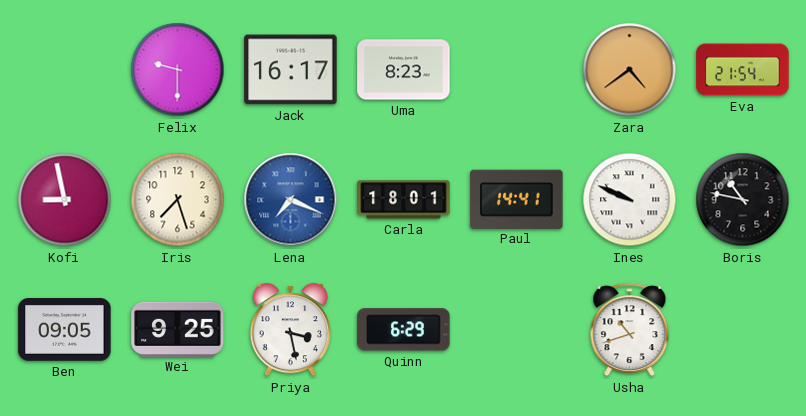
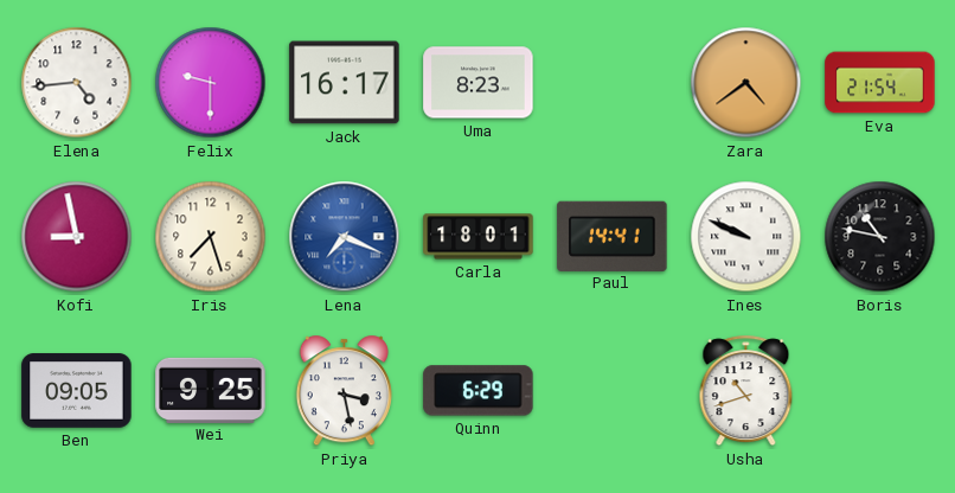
Elena: none -> 4:44 (77, 83)
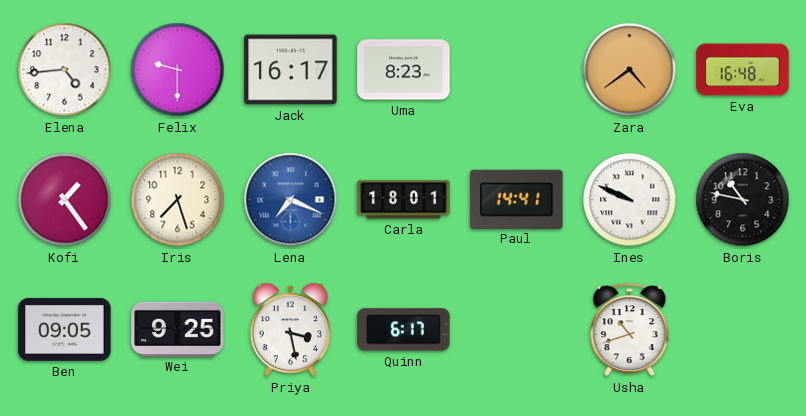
Eva: 21:54 -> 16:48 (743, 70)
Kofi: 8:58 -> 1:24 (65, 200)
Quinn: 6:29 -> 6:17 (404, 330)
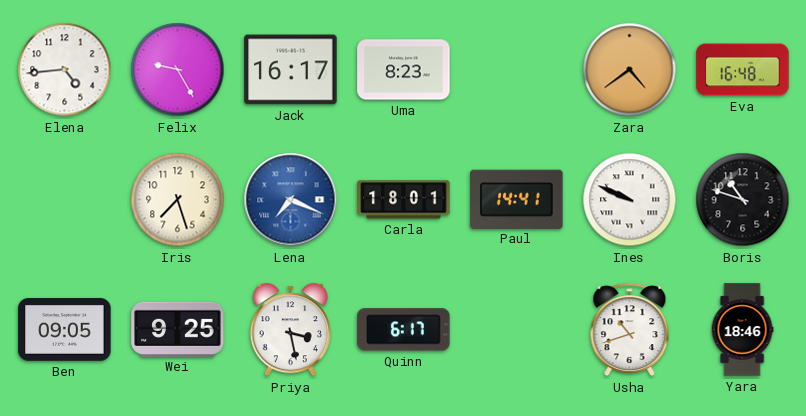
Felix: 9:30 -> 9:25 (178, 70)
Kofi: 1:24 -> none (65, 200)
Boris: 10:47 -> 10:48 (743, 200)
Yara: none -> 18:46 (742, 330)
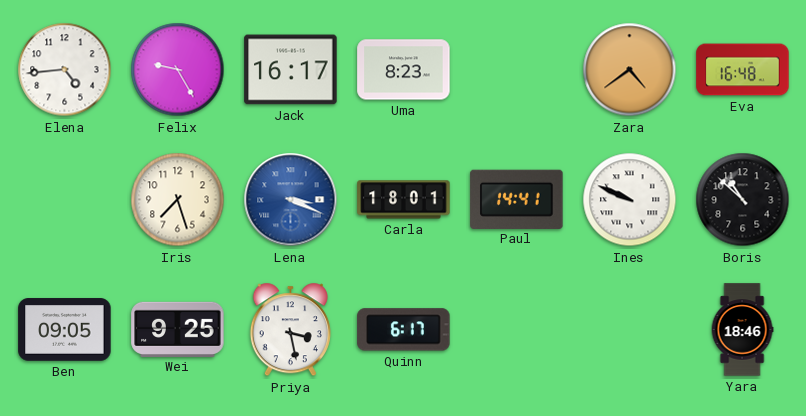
Lena: 7:19 -> 3:19 (291, 200)
Boris: 10:48 -> 10:52 (743, 200)
Usha: 10:42 -> none (630, 330)
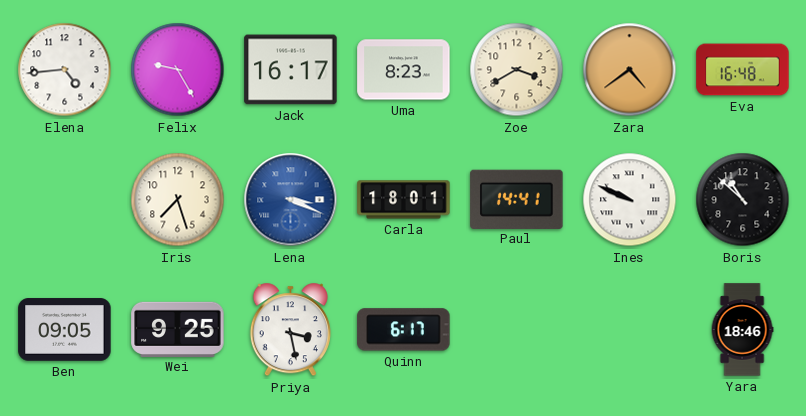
Zoe: none -> 3:40 (517, 70)
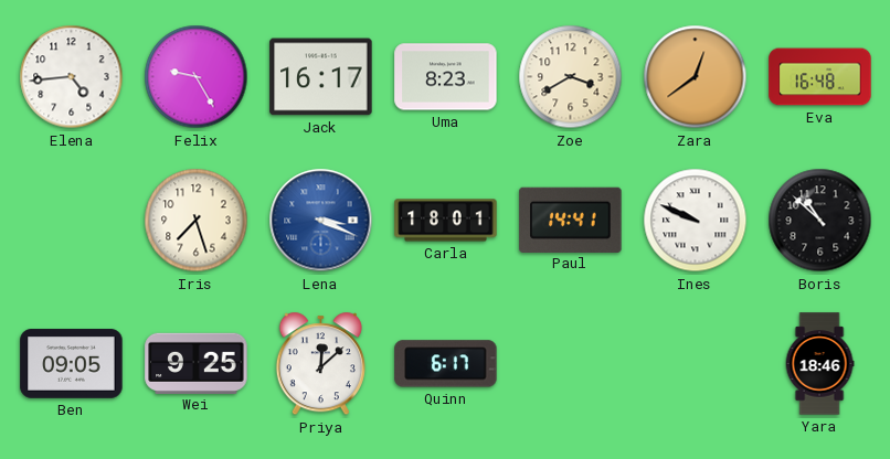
Zara: 4:39 -> 12:39 (696, 77)
Priya: 3:28 -> 12:08 (320, 364)
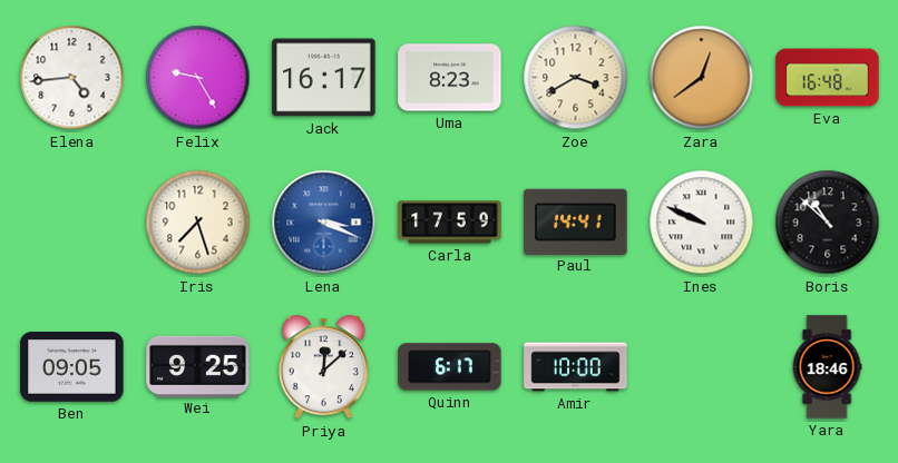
Carla: 18:01 -> 17:59 (450, 223)
Amir: none -> 10:00 (576, 367)
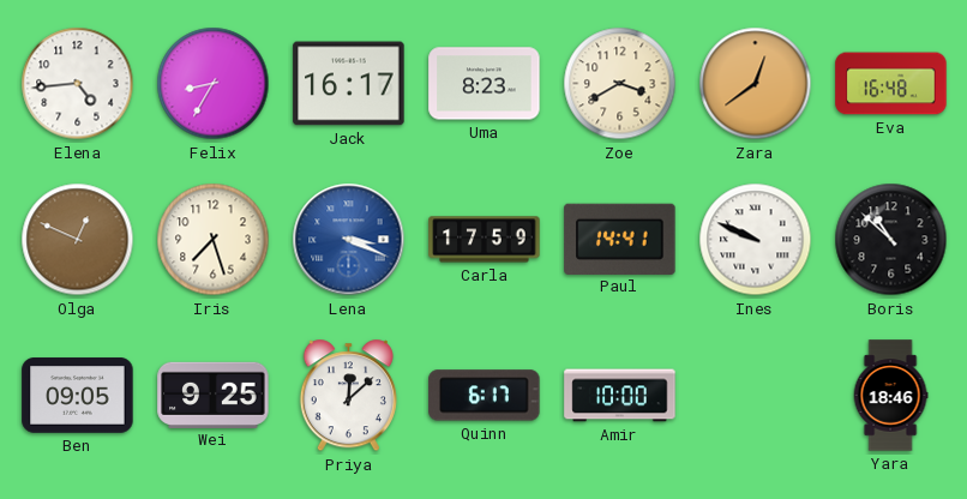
Felix: 9:25 -> 8:35 (214, 84)
Olga: none -> 12:49 (78, 240)
